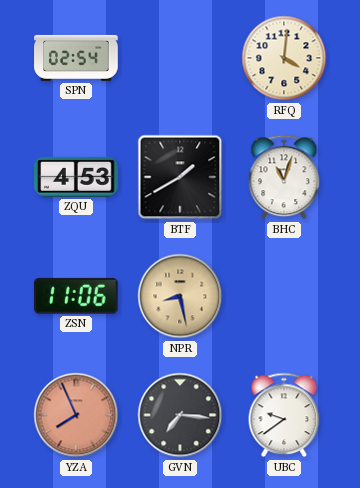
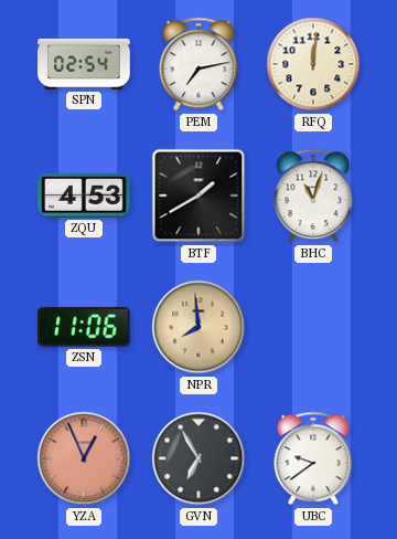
PEM: none -> 7:13 (198, 64)
RFQ: 4:01 -> 12:01 (313, 64)
NPR: 8:28 -> 7:59 (198, 327)
YZA: 7:56 -> 12:56 (84, 458)
GVN: 7:16 -> 6:55 (198, 458)
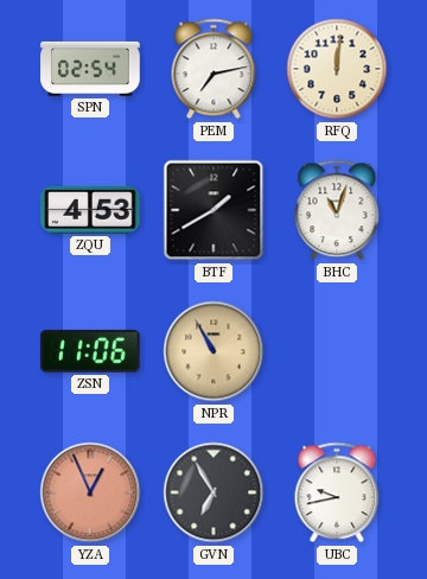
NPR: 7:59 -> 10:55 (213, 351)
UBC: 9:39 -> 9:43 (337, 492)
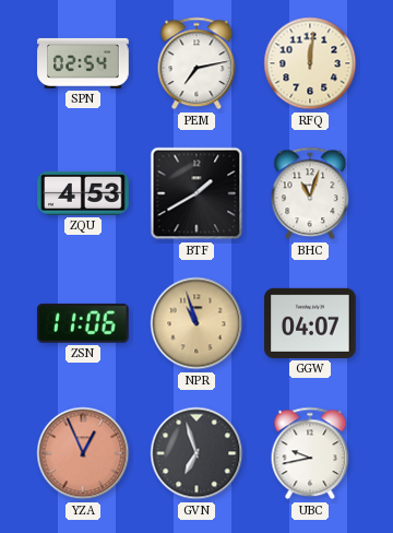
NPR: 10:55 -> 10:57 (196, 323)
GGW: none -> 04:07 (310, 323)
GVN: 6:55 -> 6:57 (196, 453)
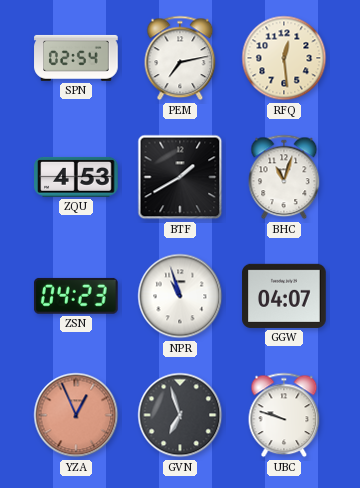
RFQ: 12:01 -> 12:29 (284, 58)
ZSN: 11:06 -> 04:23 (76, 296)
NPR dial: champagne -> white (180, 296)
UBC: 9:43 -> 9:48 (284, 415)
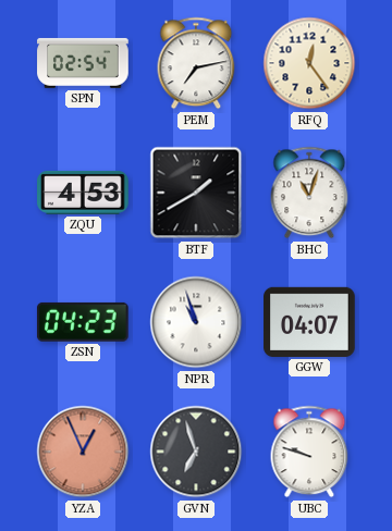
RFQ: 12:29 -> 12:24 (309, 63)
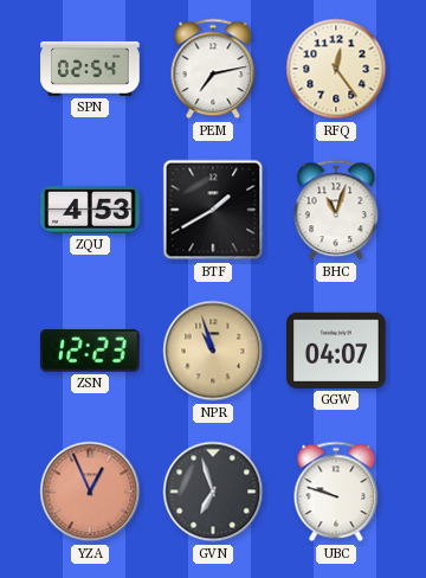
ZSN: 04:23 -> 12:23 (90, 351)
NPR dial: white -> champagne (213, 351)
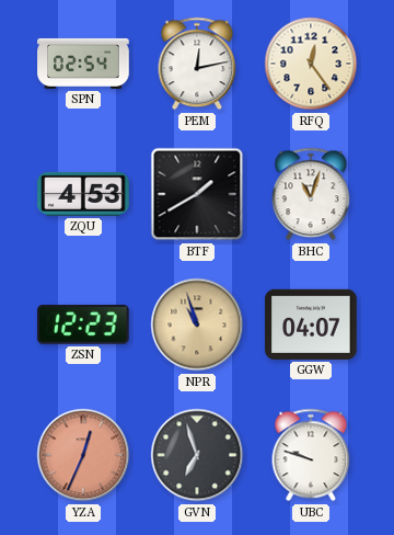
PEM: 7:13 -> 12:13 (197, 64)
YZA: 12:56 -> 12:34 (83, 455)
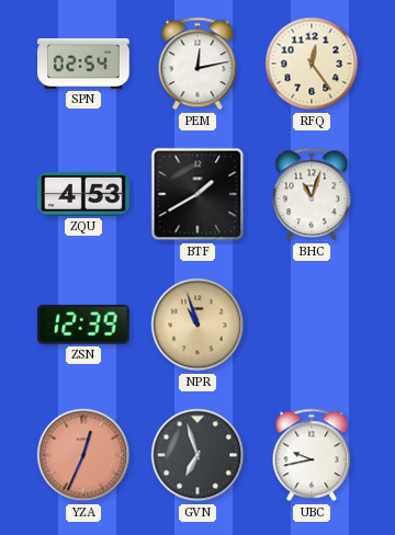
ZSN: 12:23 -> 12:39 (83, 325)
GGW: 04:07 -> none (311, 325)
UBC: 9:48 -> 9:43 (312, 455)
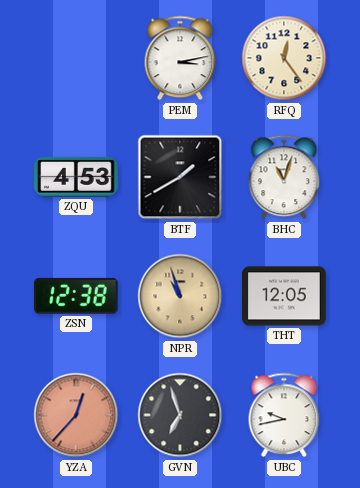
SPN: 02:54 -> none (83, 64)
PEM: 12:13 -> 3:13 (180, 58)
ZSN: 12:39 -> 12:38 (76, 296)
THT: none -> 12:05 (284, 296)
YZA: 12:34 -> 12:37 (76, 415)
